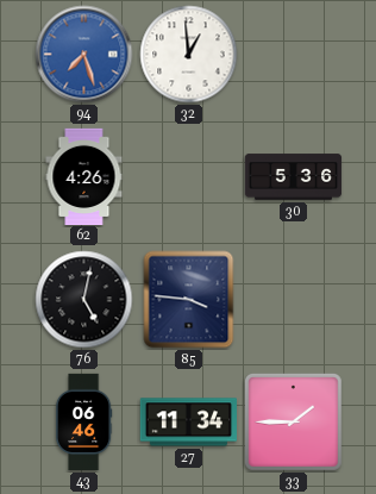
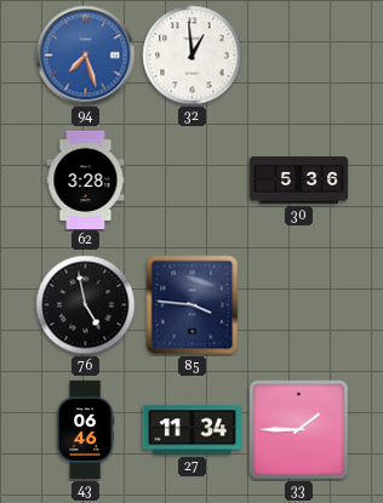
62: 4:26 -> 3:28 (86, 179)
76: 5:02 -> 4:58 (86, 305)
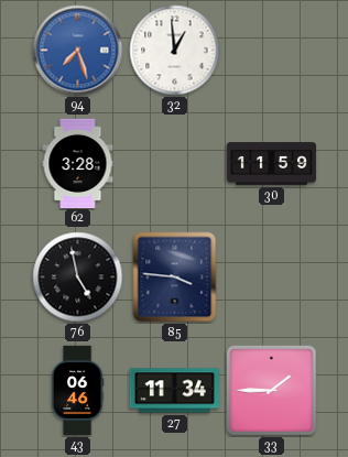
30: 5:36 -> 11:59 (272, 164)
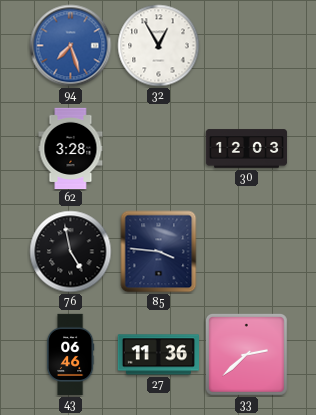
32: 12:59 -> 12:55 (159, 46)
30: 11:59 -> 12:03 (247, 149)
27: 11:34 -> 11:36 (158, 355)
33: 1:45 -> 2:38 (246, 354)
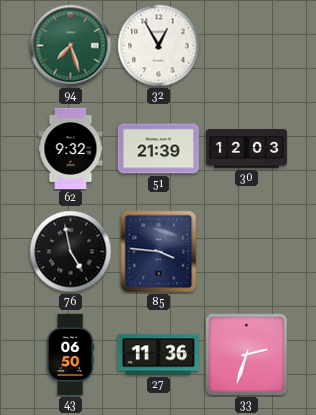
94 dial: blue -> green (71, 46)
62: 3:28 -> 9:32 (71, 148)
51: none -> 21:39 (158, 149)
43: 06:46 -> 06:50 (70, 355)
33: 2:38 -> 2:33 (246, 354)
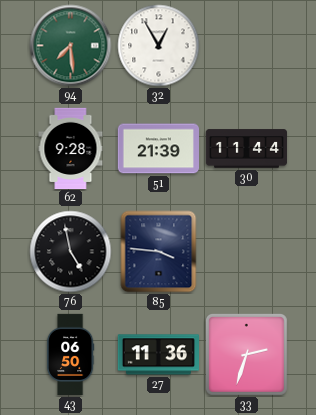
94: 7:27 -> 7:29 (71, 46)
62: 9:32 -> 9:28 (71, 148)
30: 12:03 -> 11:44 (247, 149)
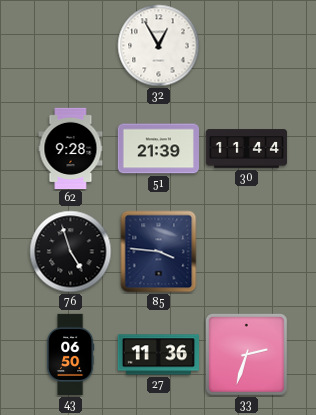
94: 7:29 -> none (71, 46)
76: 4:58 -> 4:57 (71, 252)
